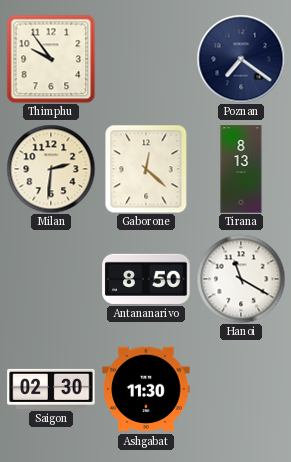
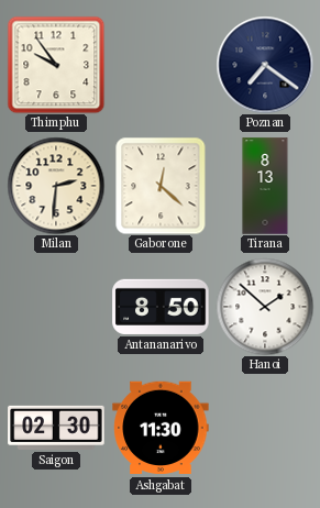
Hanoi: 11:20 -> 1:52 (265, 307)
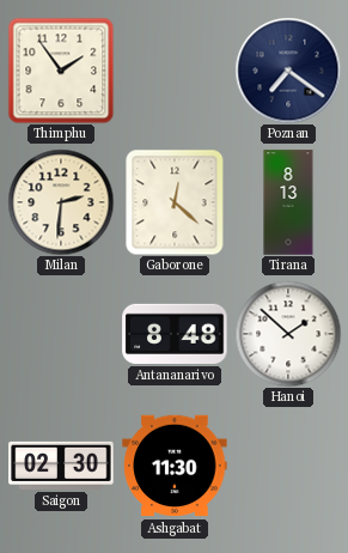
Thimphu: 9:54 -> 1:54 (61, 71)
Antananarivo: 8:50 -> 8:48 (175, 334)
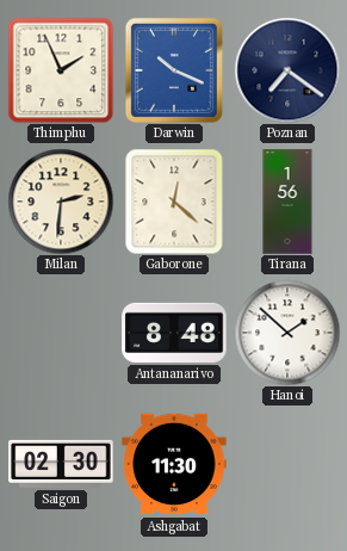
Thimphu: 1:54 -> 1:56 (61, 70)
Darwin: none -> 10:19 (174, 70)
Tirana: 8:13 -> 1:56 (287, 202)
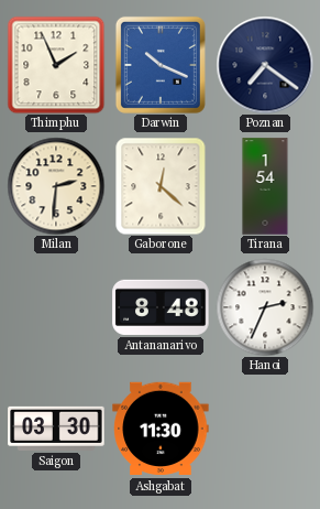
Tirana: 1:56 -> 1:54 (265, 186)
Hanoi: 1:52 -> 2:34 (265, 307)
Saigon: 02:30 -> 03:30 (56, 429)
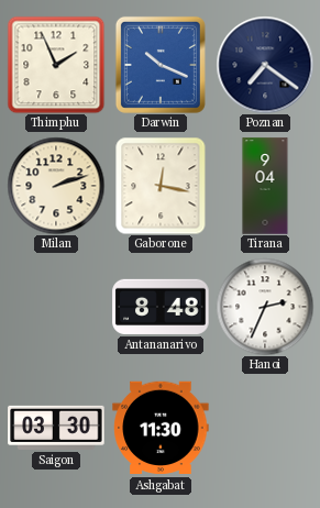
Milan: 2:31 -> 2:12 (56, 186)
Gaborone: 12:22 -> 12:17 (161, 186)
Tirana: 1:54 -> 9:04 (265, 186)
